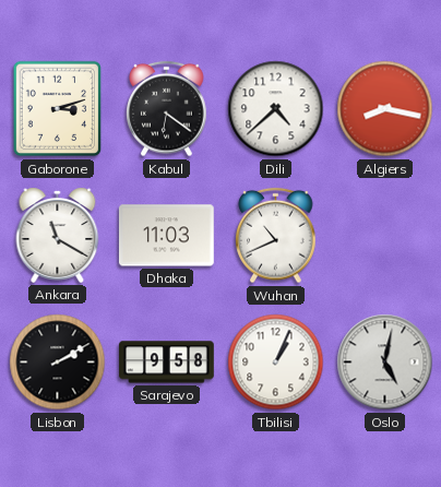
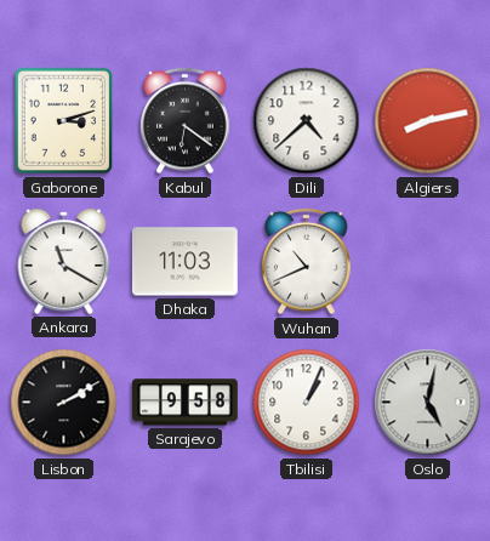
Algiers: 8:17 -> 8:13 (428, 121)
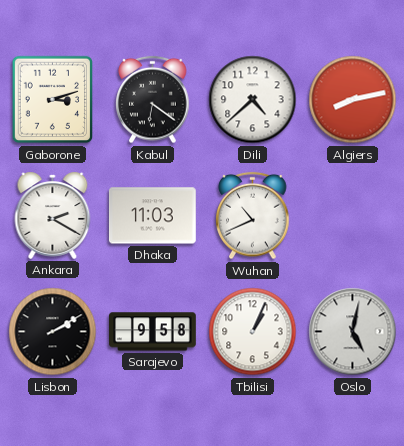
Ankara: 11:20 -> 2:20 (53, 215)
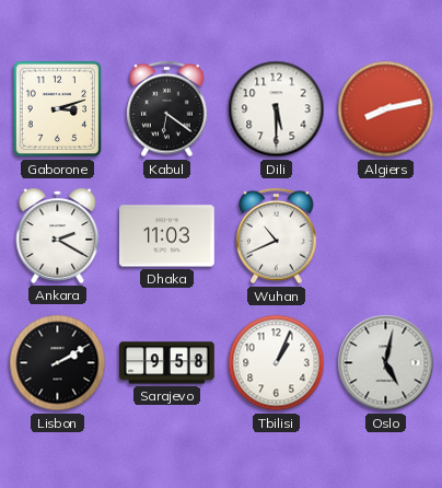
Dili: 4:38 -> 5:30 (277, 109)
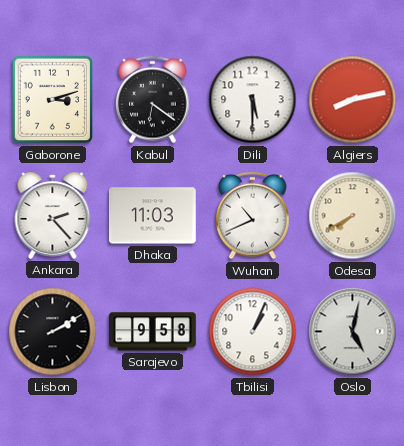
Ankara: 2:20 -> 2:23 (53, 215)
Odesa: none -> 7:40 (353, 216)
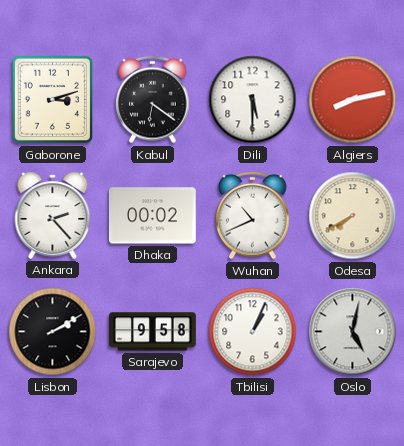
Dhaka: 11:03 -> 00:02 (153, 216)
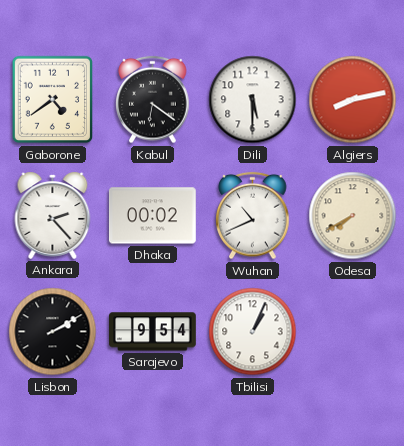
Gaborone: 3:12 -> 4:39 (53, 100)
Sarajevo: 9:58 -> 9:54 (153, 332)
Oslo: 5:02 -> none (353, 332)
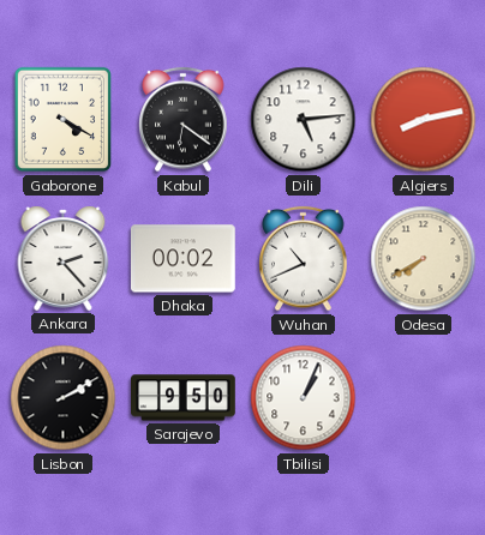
Gaborone: 4:39 -> 4:20 (64, 120)
Dili: 5:30 -> 5:14 (304, 120)
Sarajevo: 9:54 -> 9:50 (184, 398)
